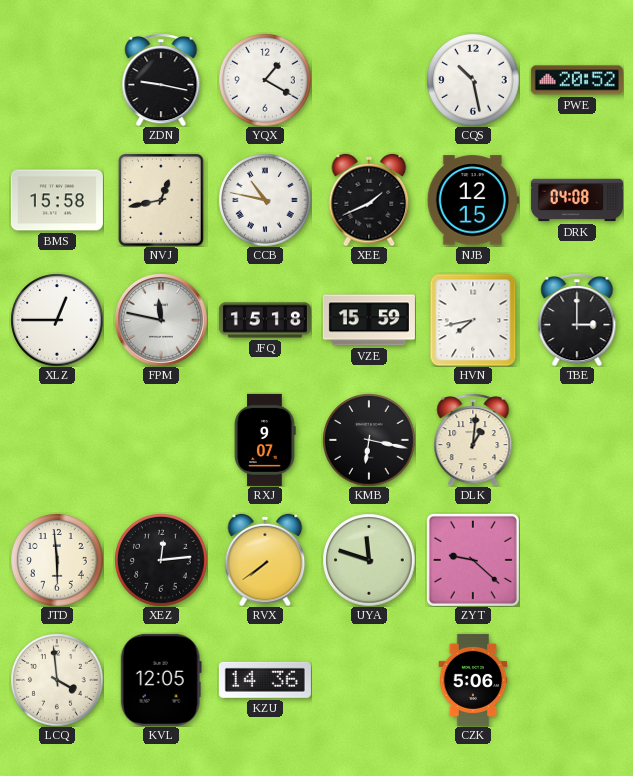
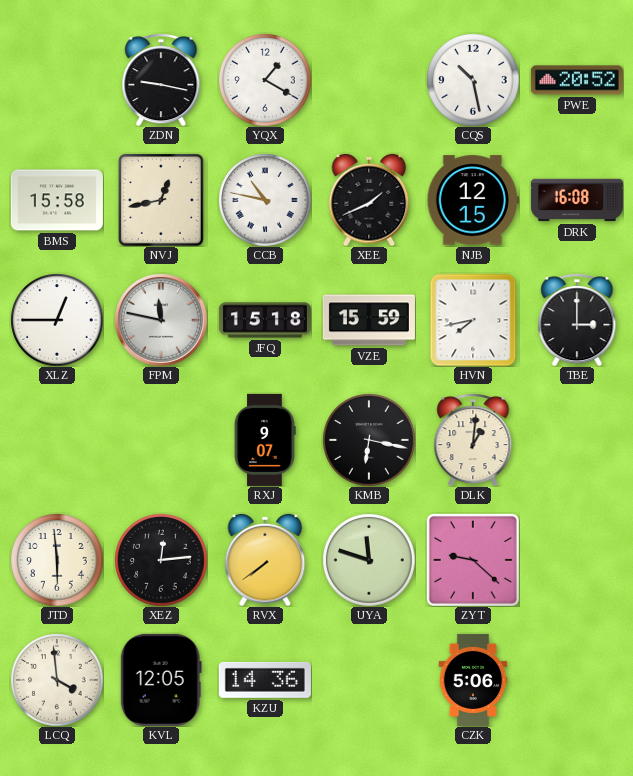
DRK: 04:08 -> 16:08 (577, 200)
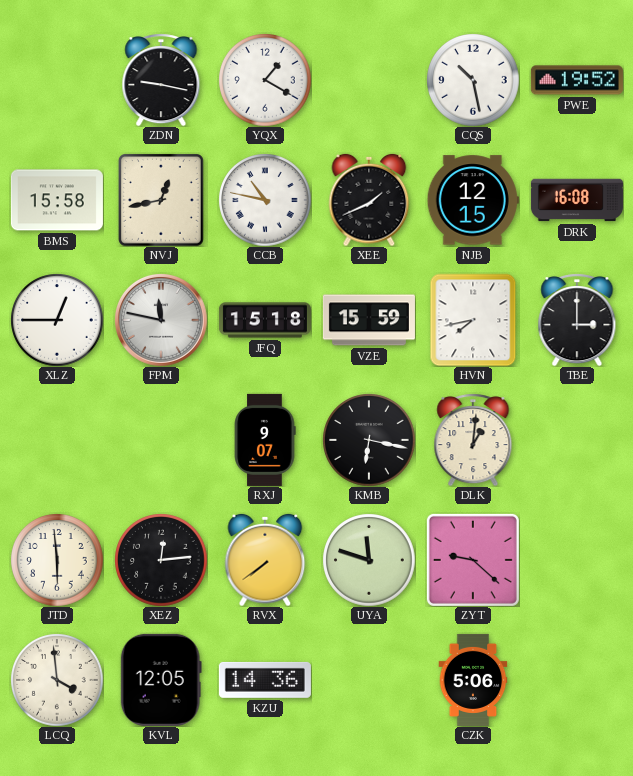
PWE: 20:52 -> 19:52 (577, 80)
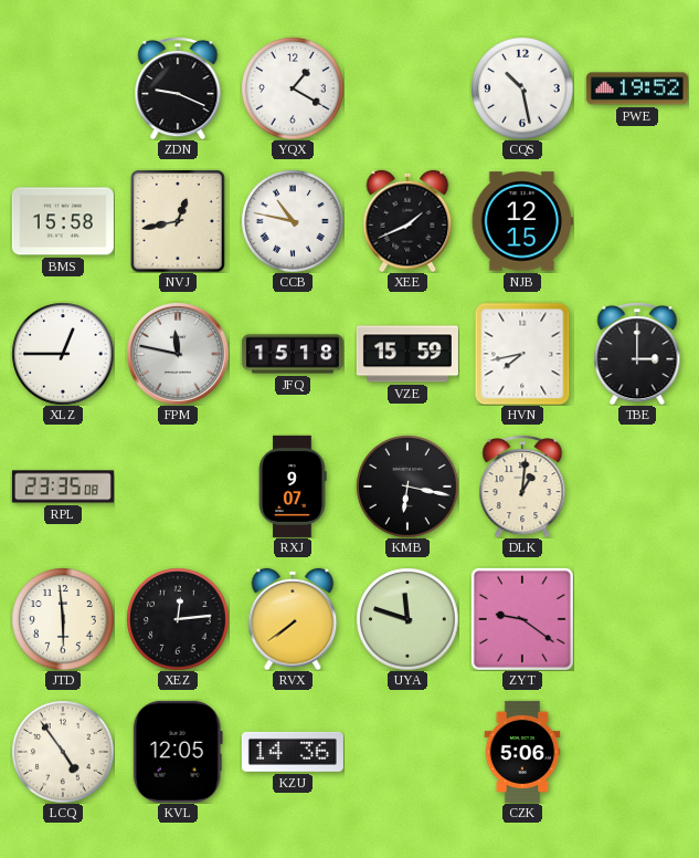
ZDN: 9:17 -> 9:19 (178, 88)
DRK: 16:08 -> none (577, 200)
RPL: none -> 23:35 (63, 486)
ZYT: 9:22 -> 9:21 (522, 619)
LCQ: 3:59 -> 4:54 (63, 752)
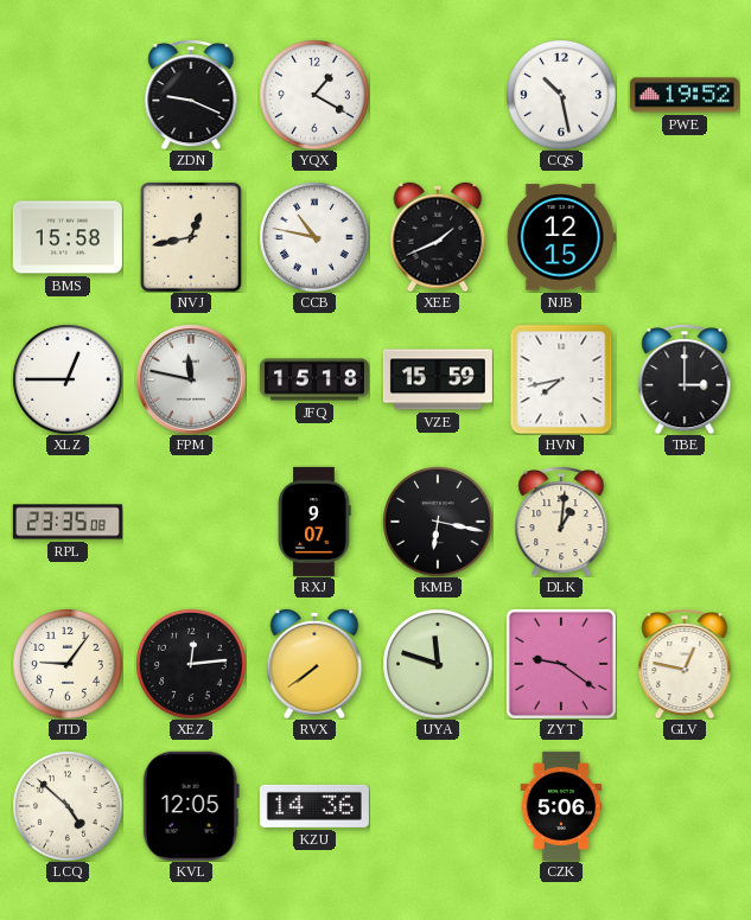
JTD: 5:59 -> 9:06 (68, 664)
GLV: none -> 12:47 (685, 664)
LCQ: 4:54 -> 4:52 (68, 806)
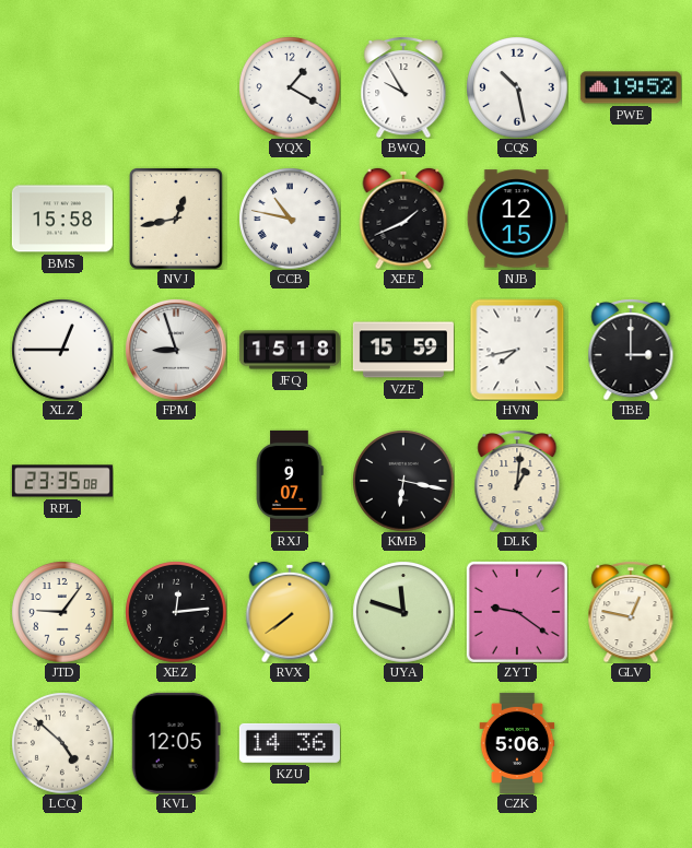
ZDN: 9:19 -> none (191, 95)
BWQ: none -> 9:55 (403, 87)
FPM: 11:47 -> 8:57 (176, 350)
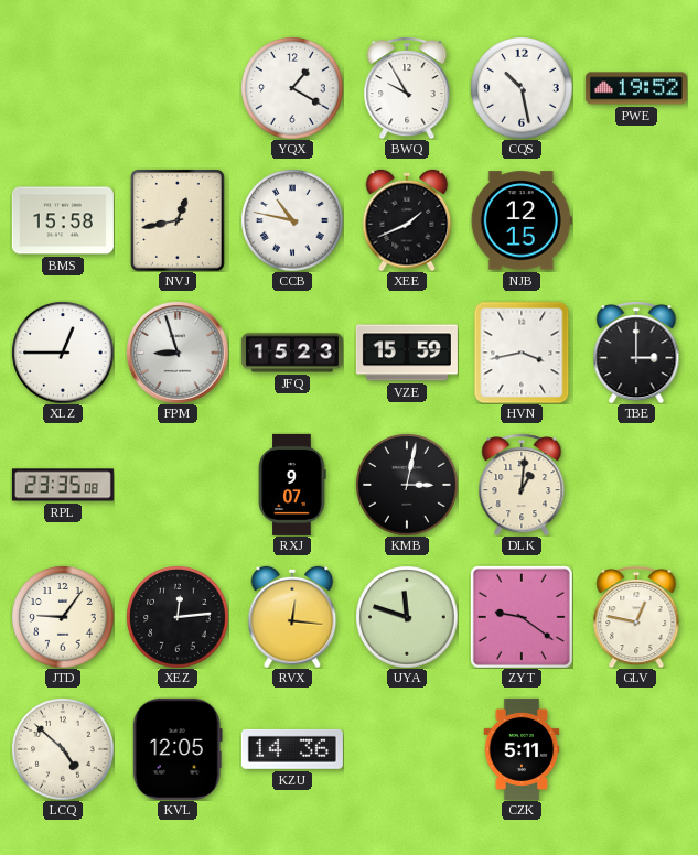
JFQ: 15:18 -> 15:23 (292, 353)
HVN: 7:43 -> 3:43 (522, 353)
KMB: 6:17 -> 3:02 (407, 485)
RVX: 7:39 -> 12:16 (292, 617)
CZK: 5:06 -> 5:11 (522, 749)
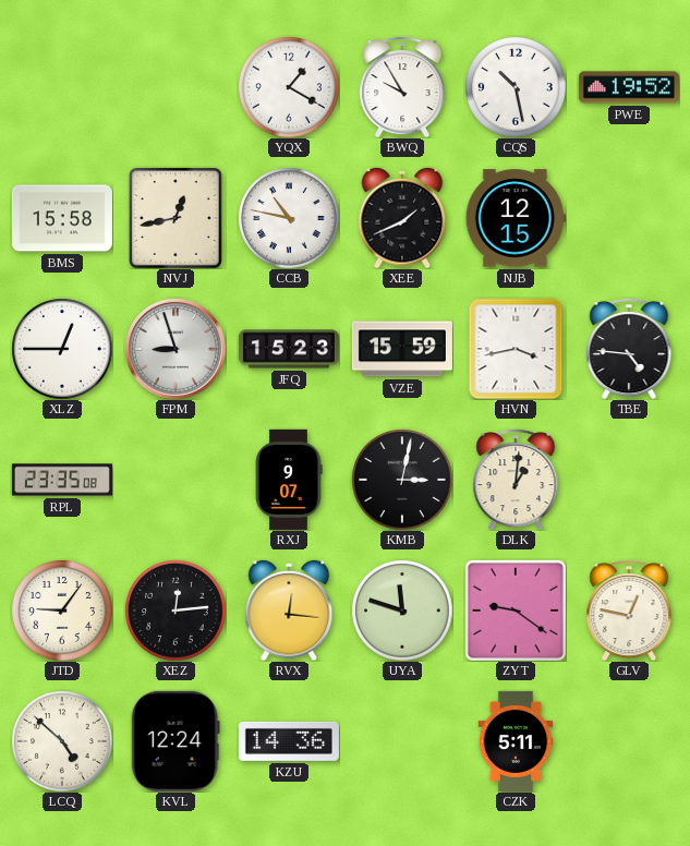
TBE: 3:00 -> 4:46 (629, 349)
KVL: 12:05 -> 12:24 (175, 741)
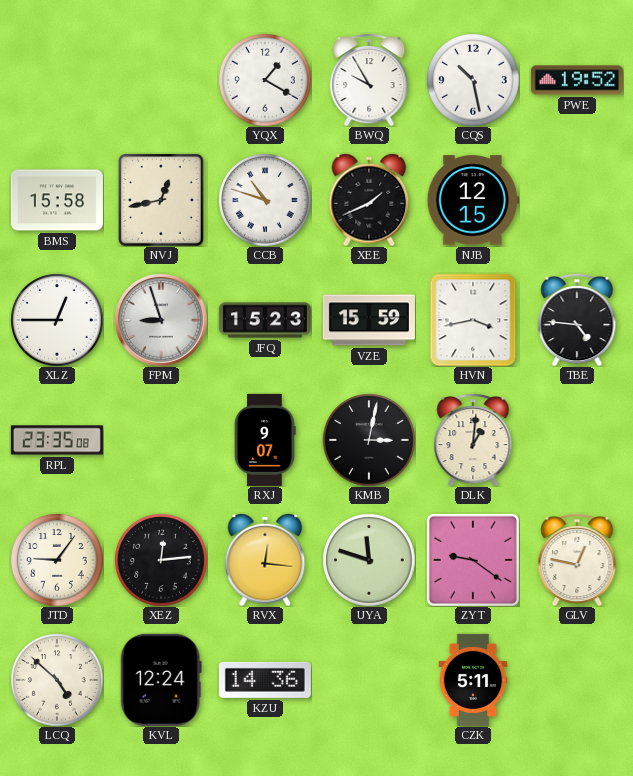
CCB: 10:47 -> 10:48 (265, 200)
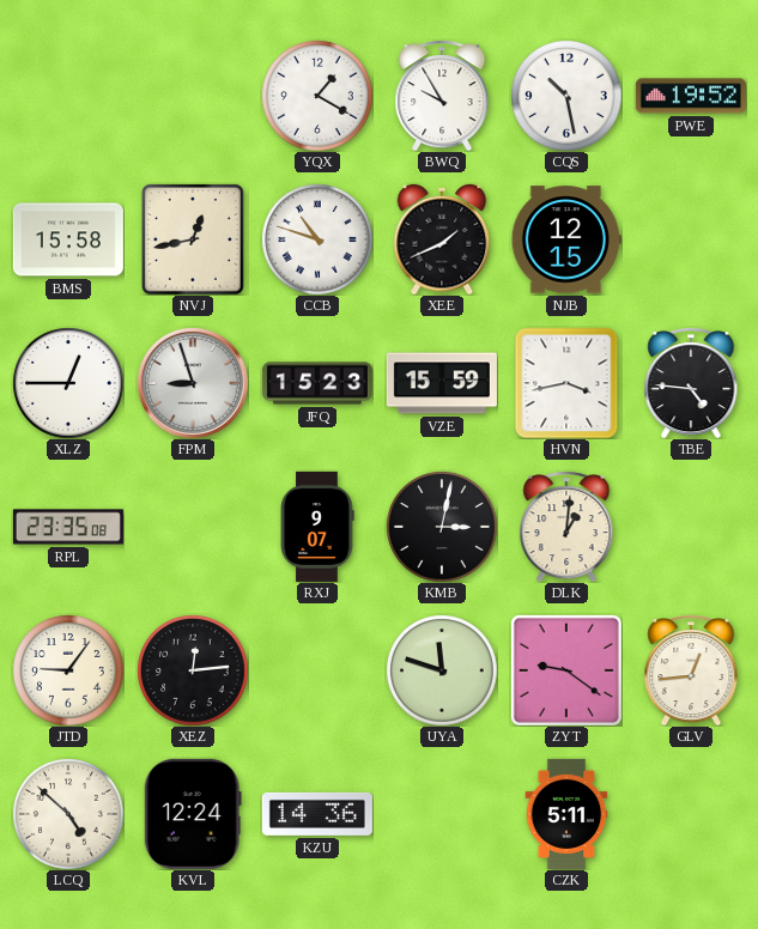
RVX: 12:16 -> none (265, 560)
GLV: 12:47 -> 12:44 (691, 670)
